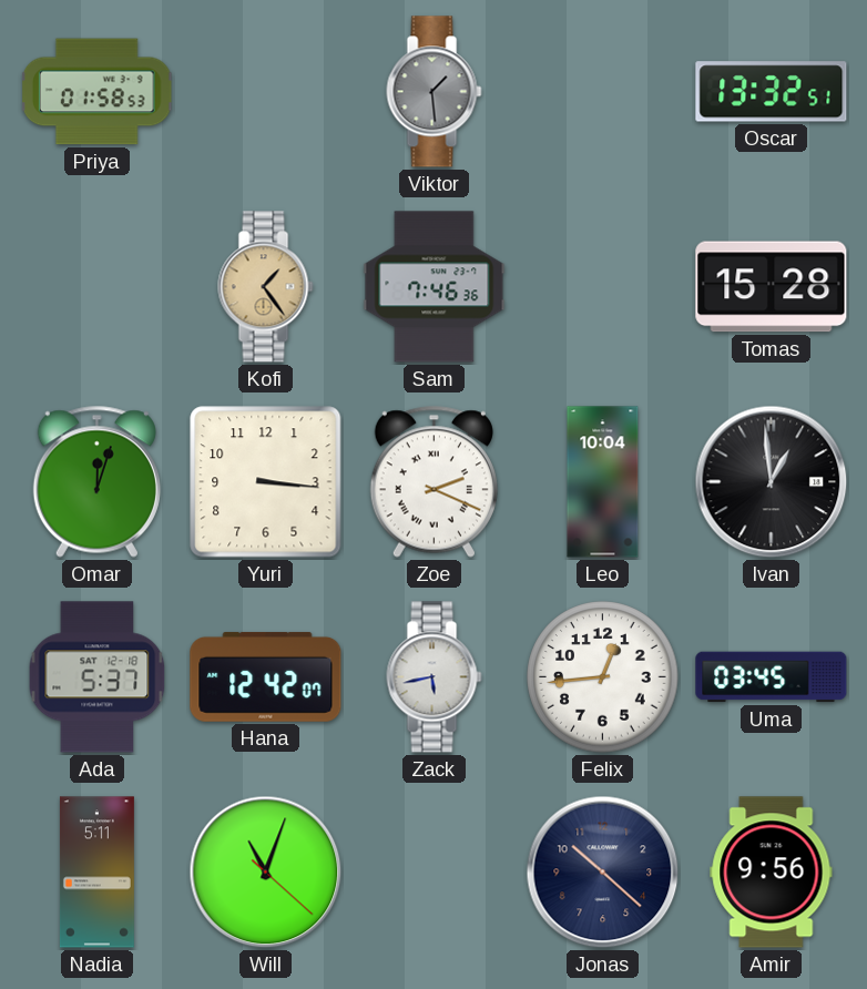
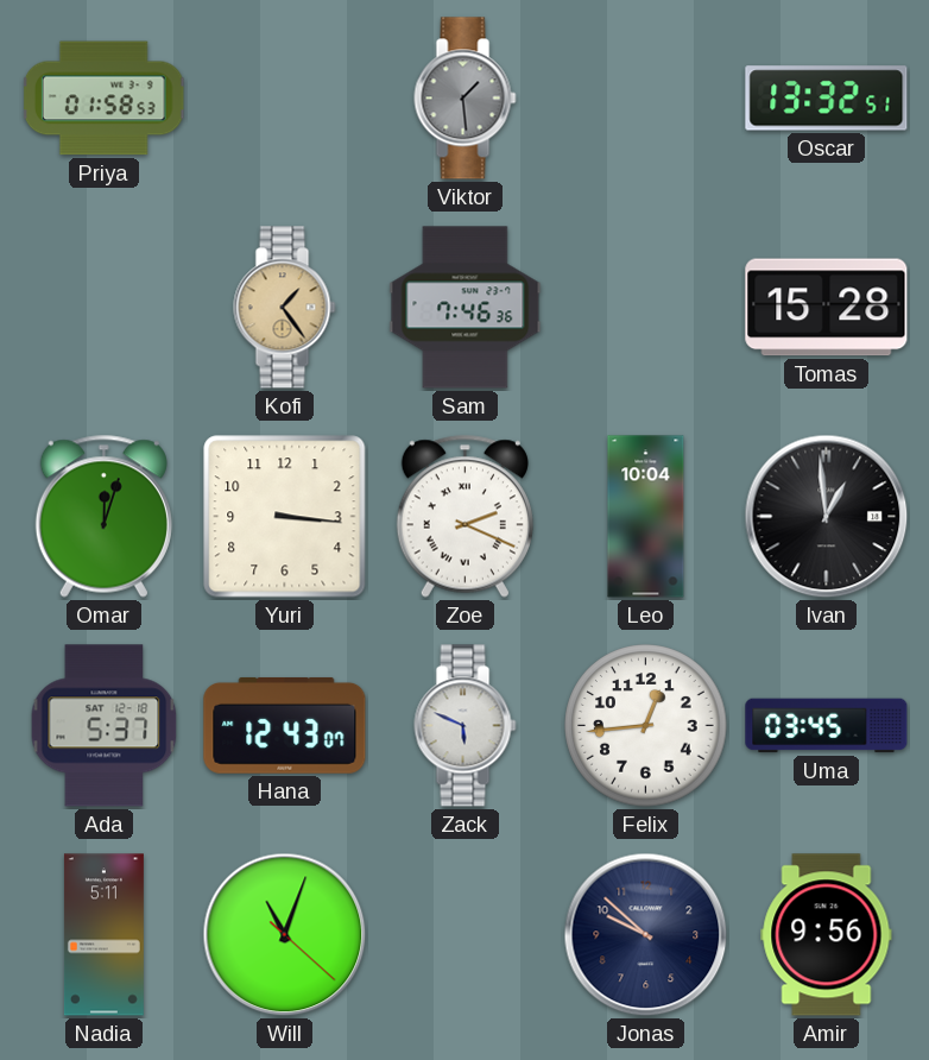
Hana: 12:42 -> 12:43 (285, 725)
Zack: 5:43 -> 5:49 (466, 726)
Jonas: 10:22 -> 9:52 (646, 935)
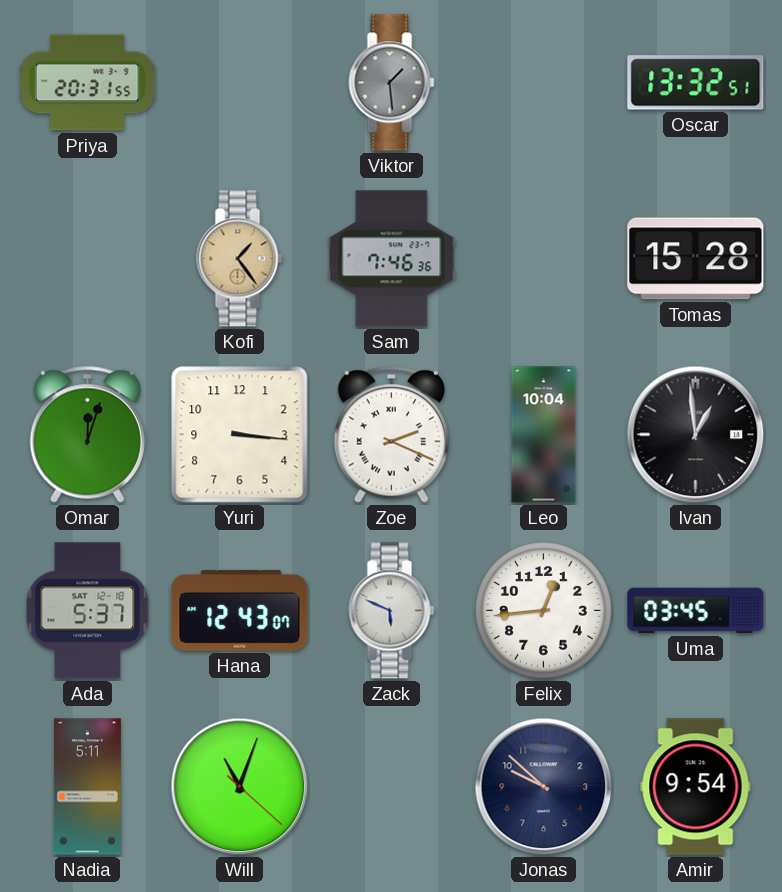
Priya: 01:58 -> 20:31 (87, 83)
Amir: 9:56 -> 9:54 (696, 787)
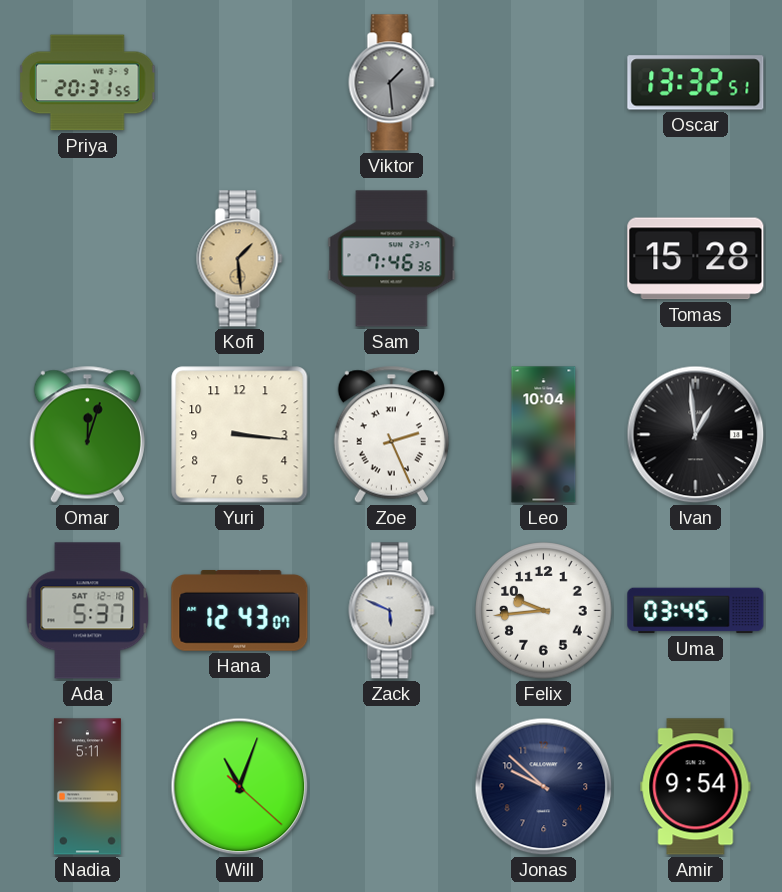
Kofi: 1:24 -> 1:29 (240, 259)
Zoe: 2:19 -> 2:26 (391, 434)
Felix: 12:44 -> 9:44 (544, 611)
